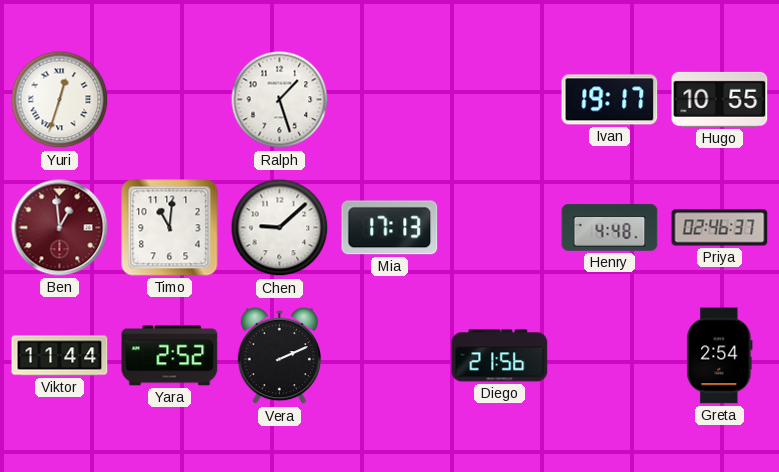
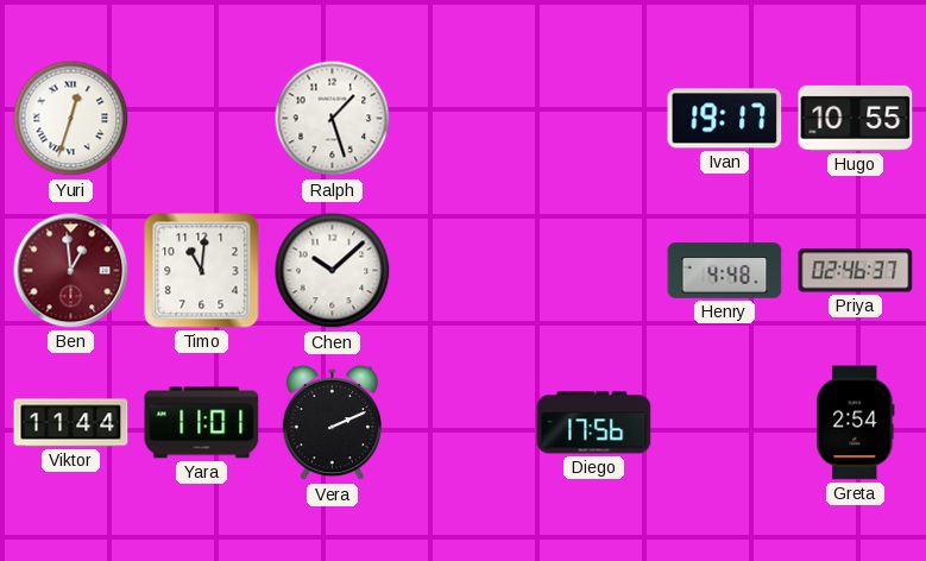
Chen: 9:08 -> 10:08 (333, 271)
Mia: 17:13 -> none (390, 228)
Yara: 2:52 -> 11:01 (202, 423)
Diego: 21:56 -> 17:56 (594, 423)
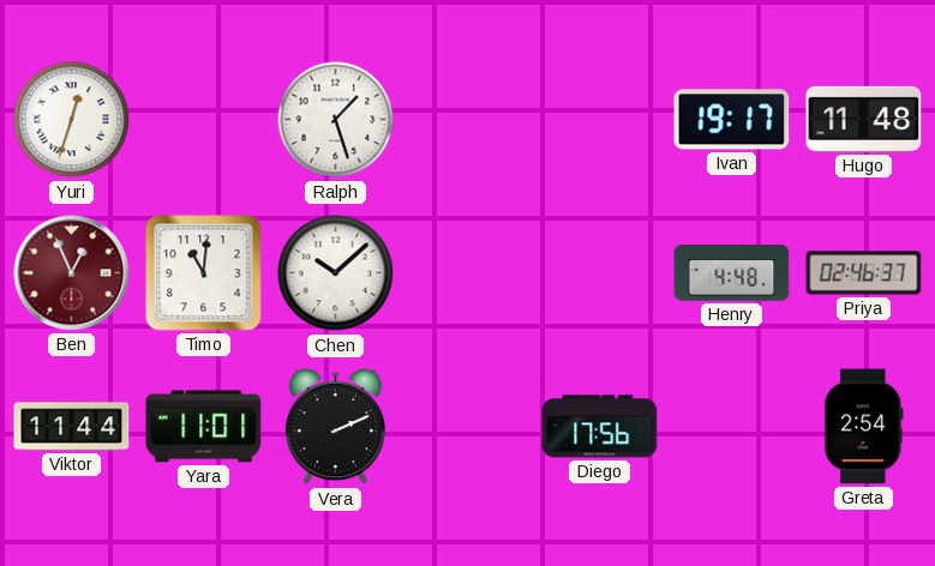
Hugo: 10:55 -> 11:48 (864, 119)
Ben: 12:59 -> 12:56 (72, 273)
